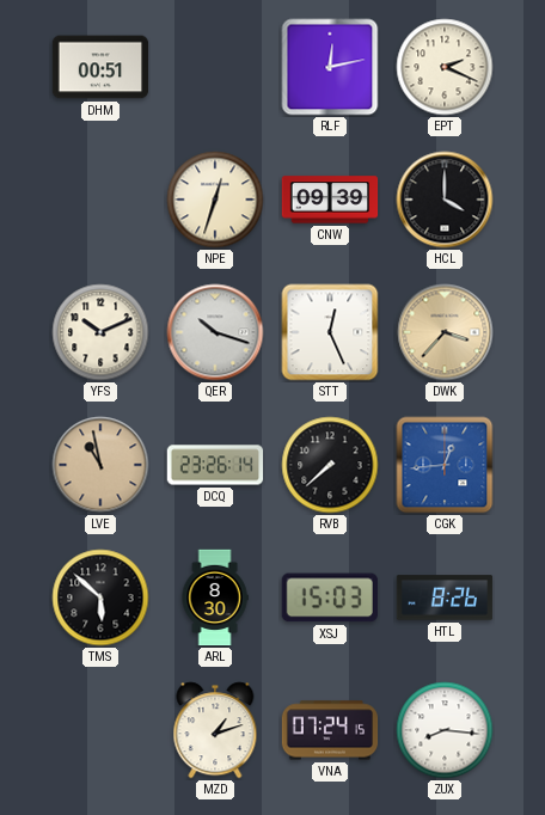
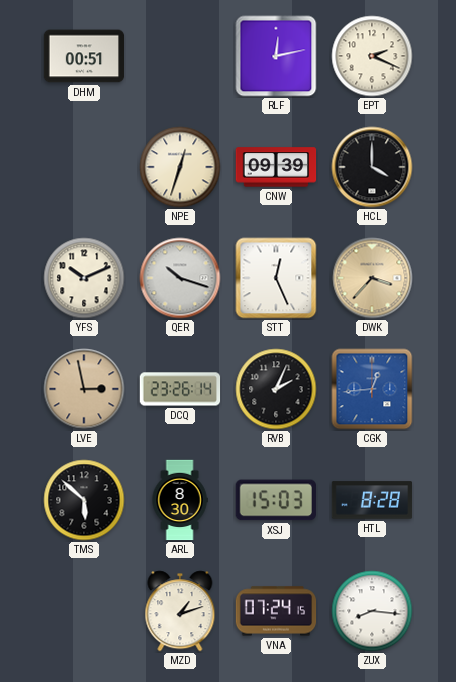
LVE: 10:58 -> 2:58 (84, 389)
RVB: 7:38 -> 2:04 (276, 389)
HTL: 8:26 -> 8:28 (372, 500)
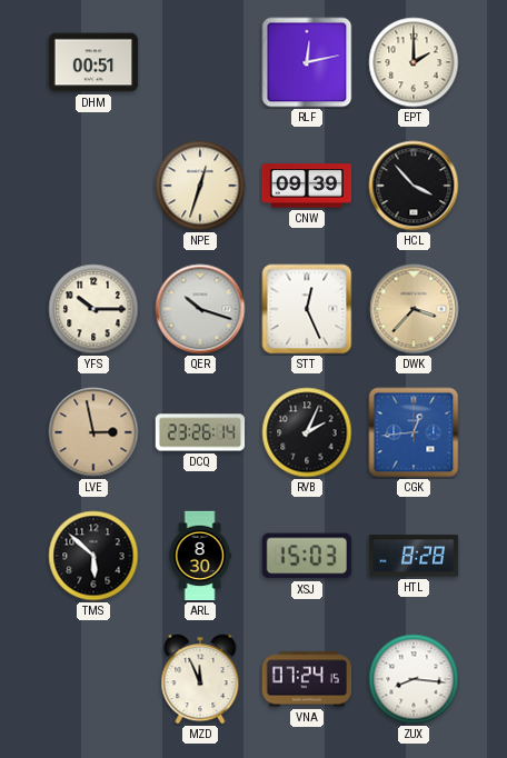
EPT: 2:19 -> 2:00 (414, 62)
HCL: 4:00 -> 3:53 (414, 186)
YFS: 10:11 -> 10:15 (93, 309)
MZD: 1:12 -> 11:56 (200, 679)
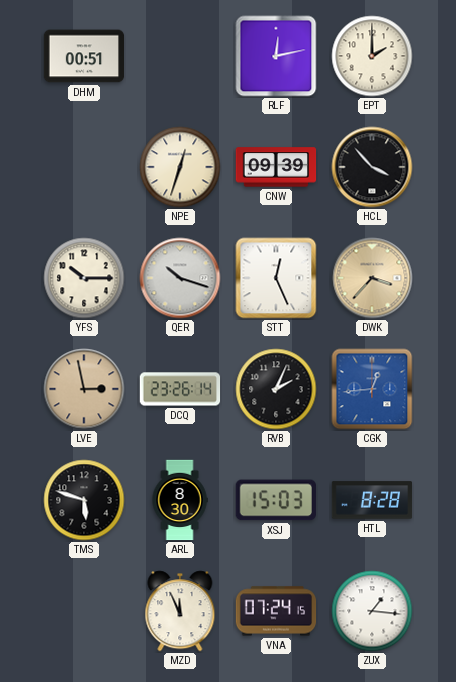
TMS: 5:52 -> 5:48 (84, 500)
ZUX: 8:16 -> 1:16 (372, 611)
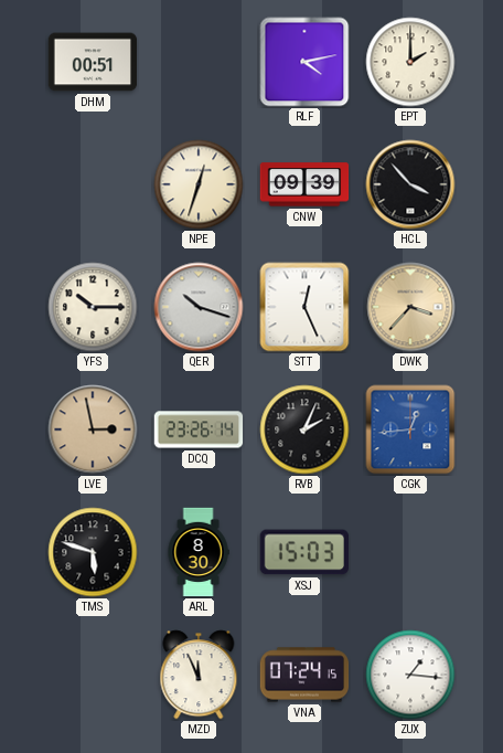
RLF: 12:13 -> 4:13 (304, 62)
HTL: 8:28 -> none (372, 500)
